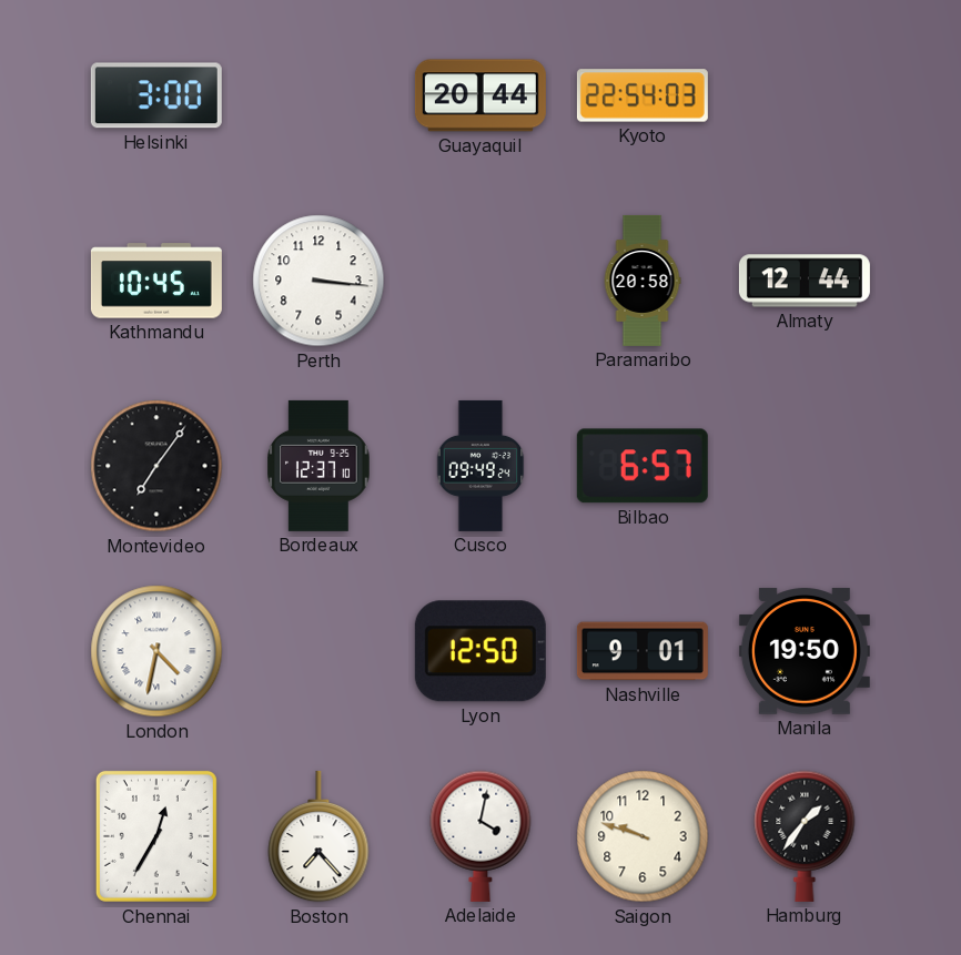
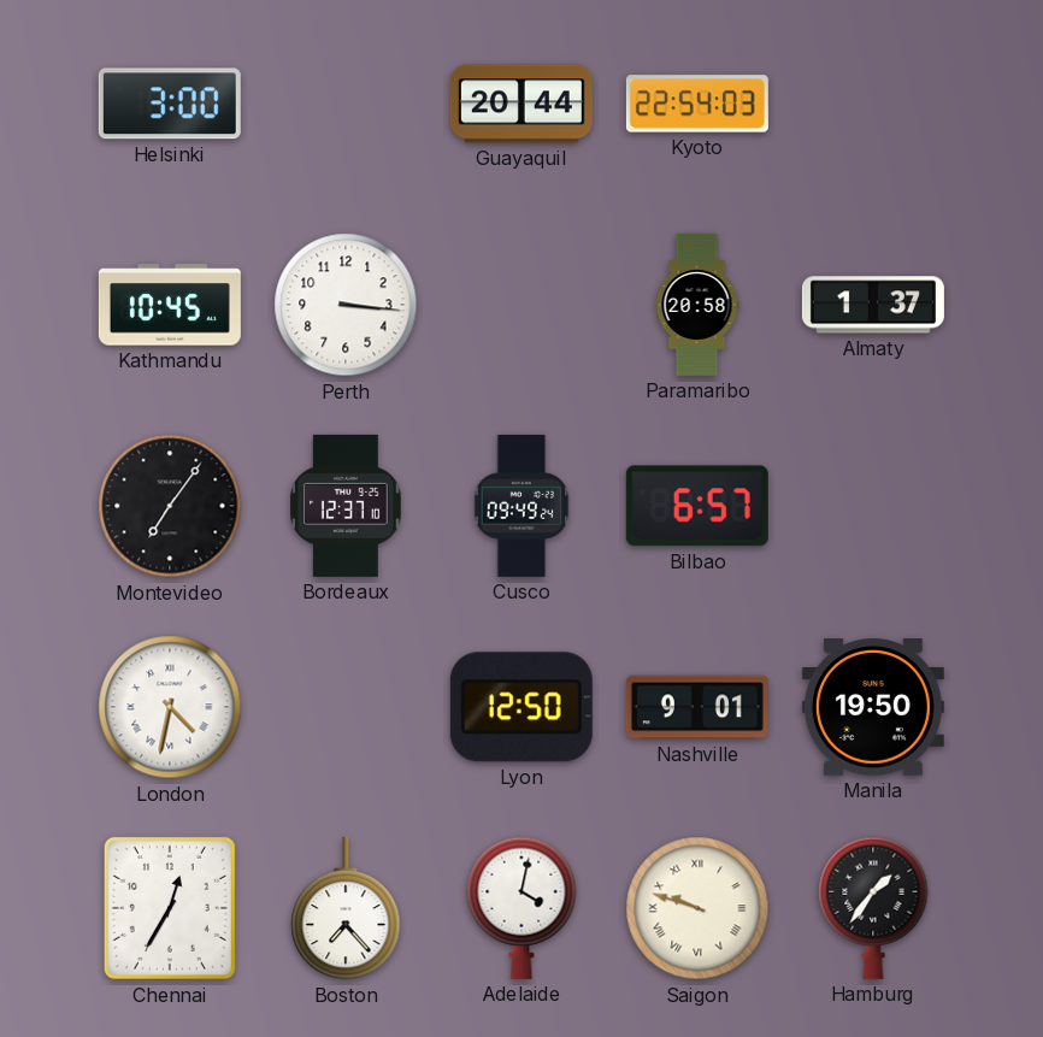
Almaty: 12:44 -> 1:37 (873, 305)
Saigon numerals: Arabic -> Roman (697, 908)
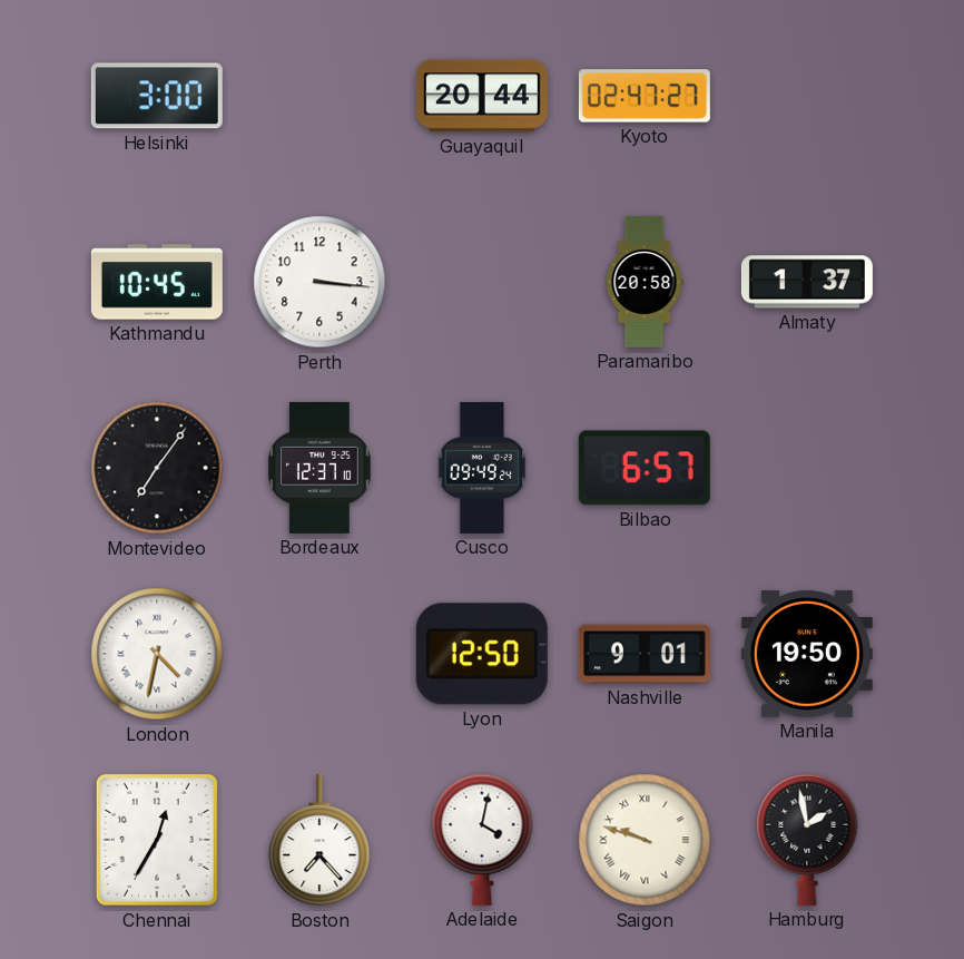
Kyoto: 22:54 -> 02:47 (645, 96)
Hamburg: 1:36 -> 1:58 (807, 840)
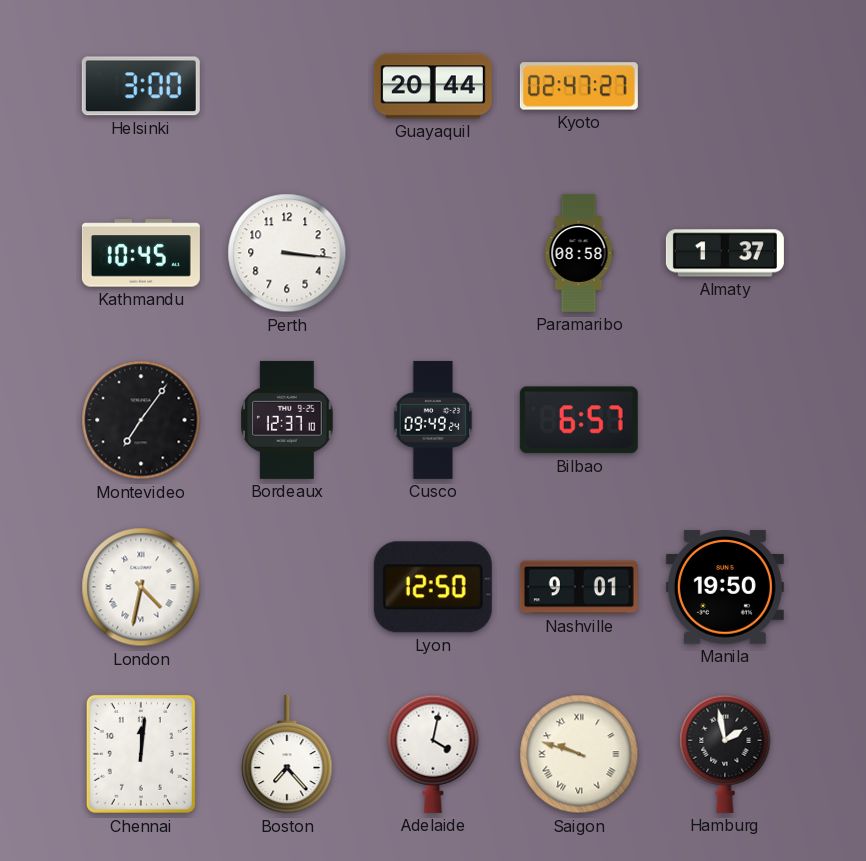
Paramaribo: 20:58 -> 08:58 (579, 253)
Chennai: 12:35 -> 12:01 (141, 754)
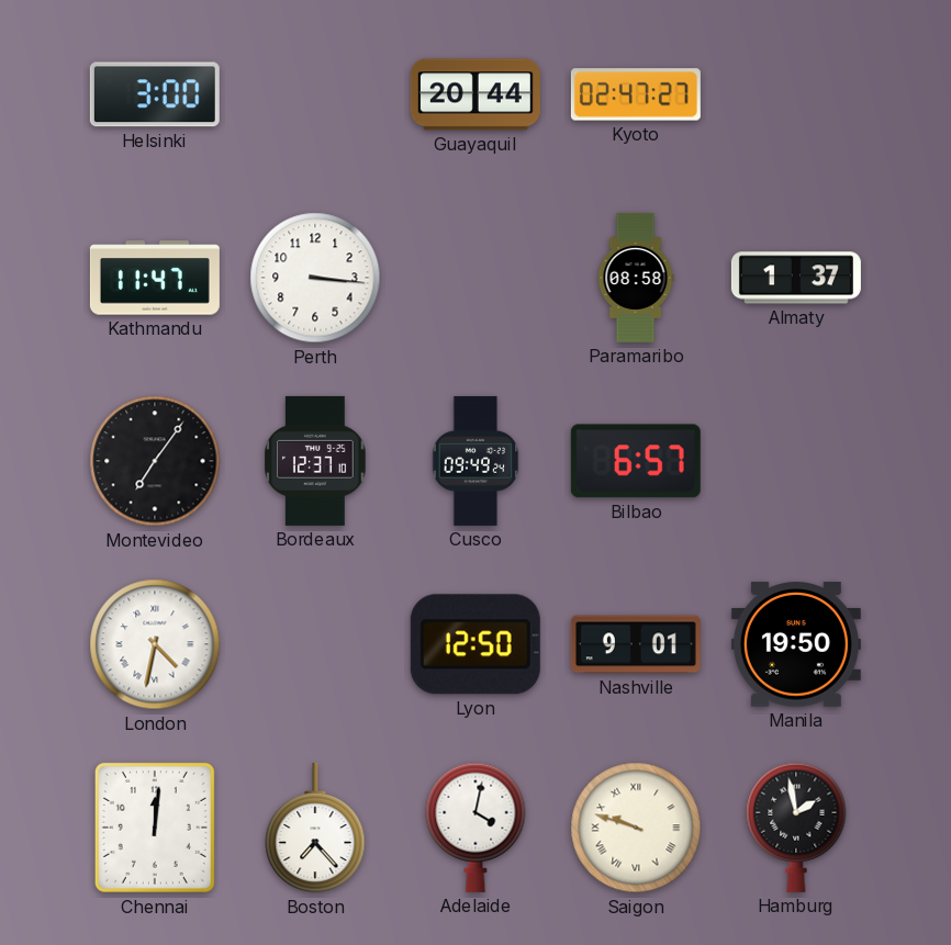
Kathmandu: 10:45 -> 11:47 (155, 278)
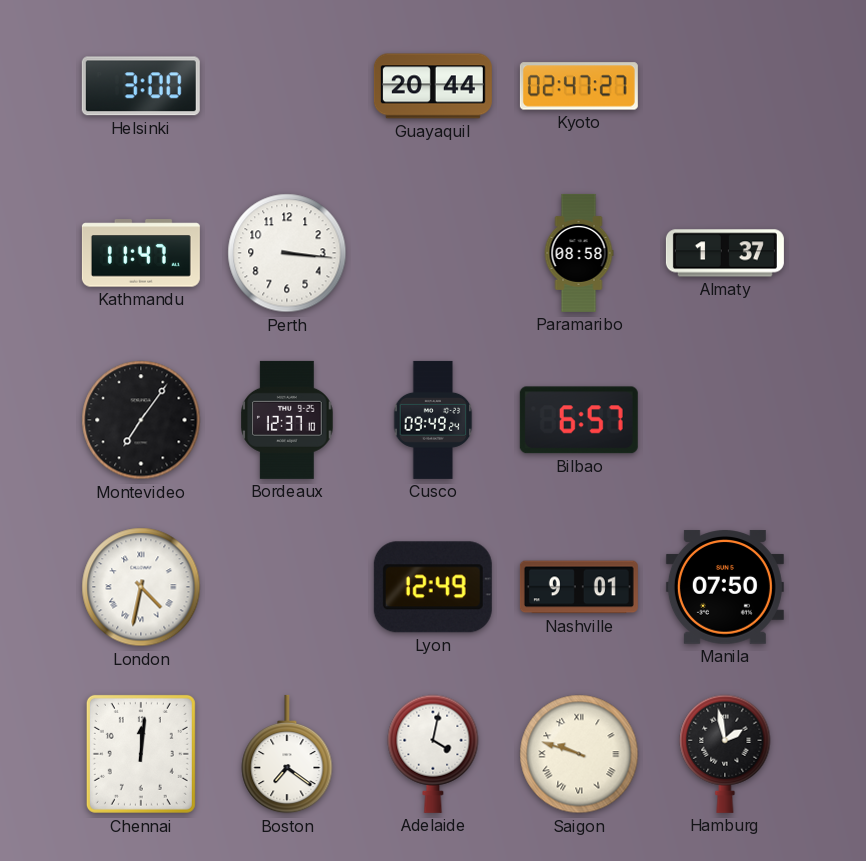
Lyon: 12:50 -> 12:49 (433, 587)
Manila: 19:50 -> 07:50 (725, 587)
Boston: 7:23 -> 7:21 (287, 754)
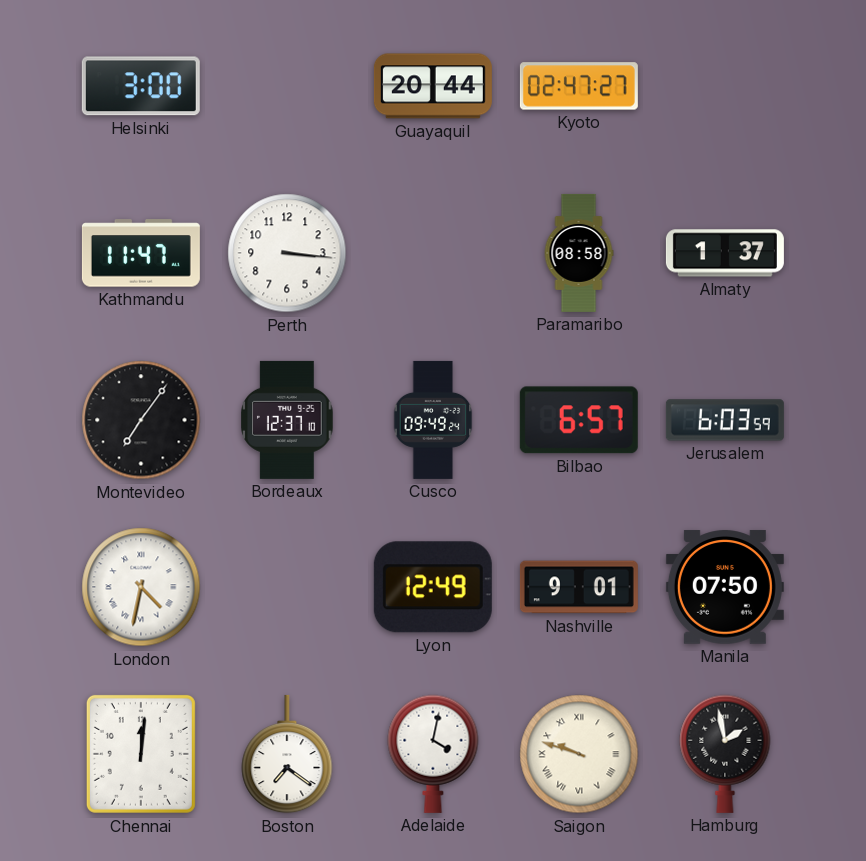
Jerusalem: none -> 6:03 (725, 420)
